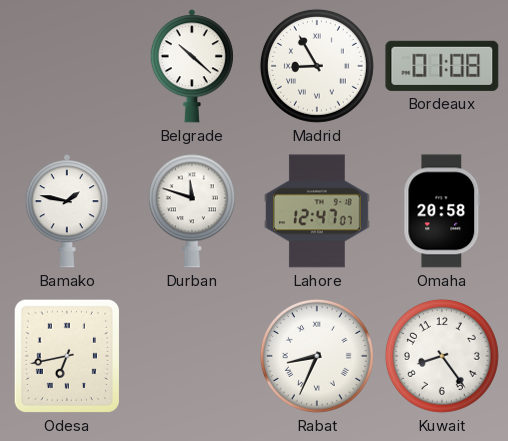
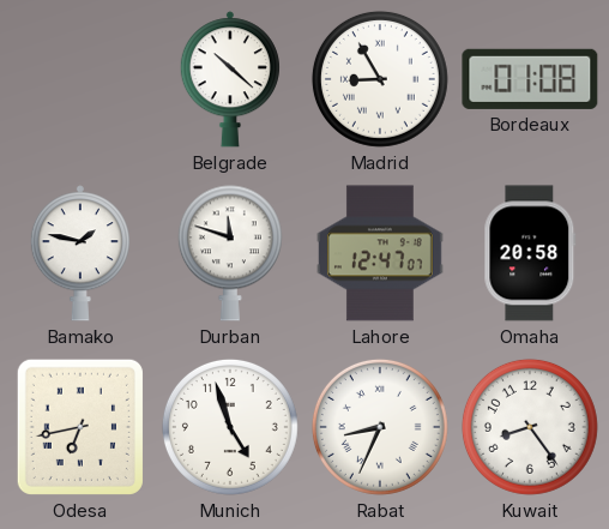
Munich: none -> 4:57 (230, 427)
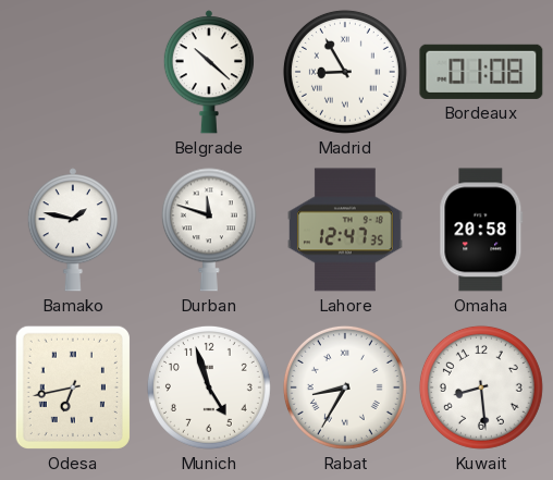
Lahore: 12:47:07 -> 12:47:35 (345, 230)
Rabat: 8:34 -> 8:35 (345, 387)
Kuwait: 8:24 -> 8:29 (481, 387)
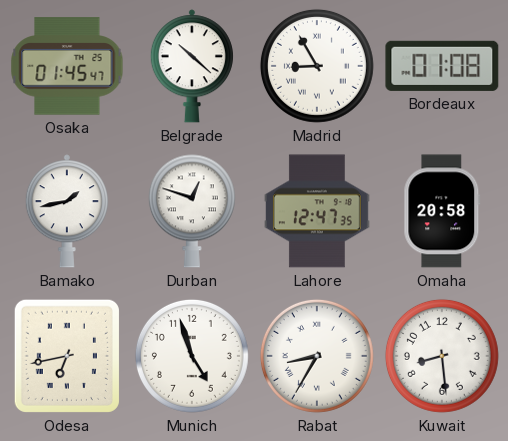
Osaka: none -> 01:45 (67, 66)
Bamako: 1:47 -> 1:43 (67, 211)
Durban: 11:48 -> 12:48 (192, 211)
